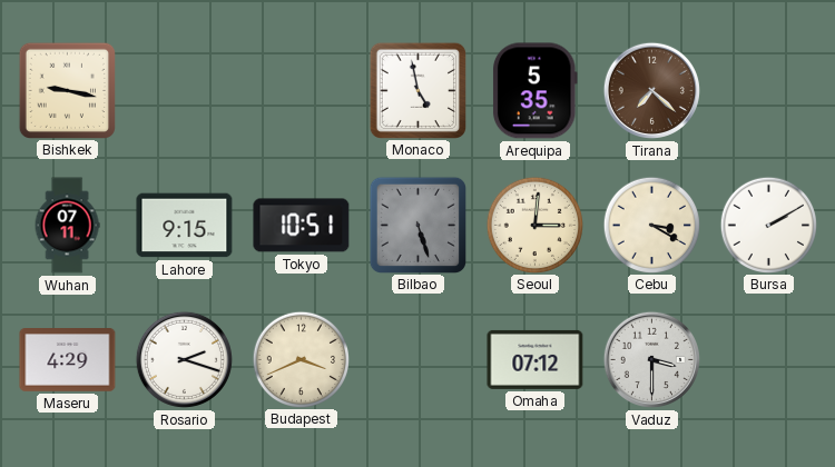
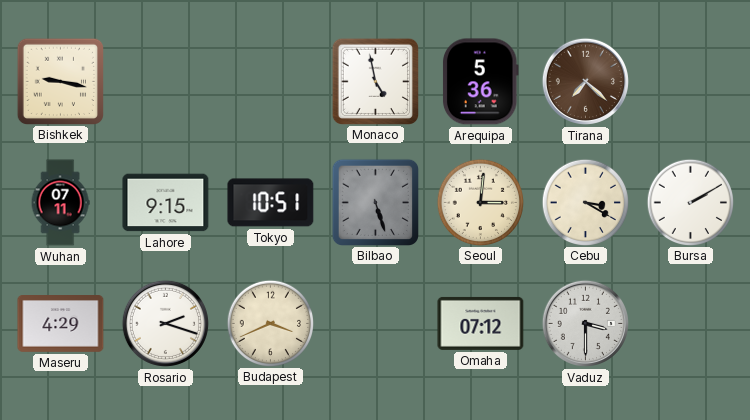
Arequipa: 5:35 -> 5:36 (480, 82)
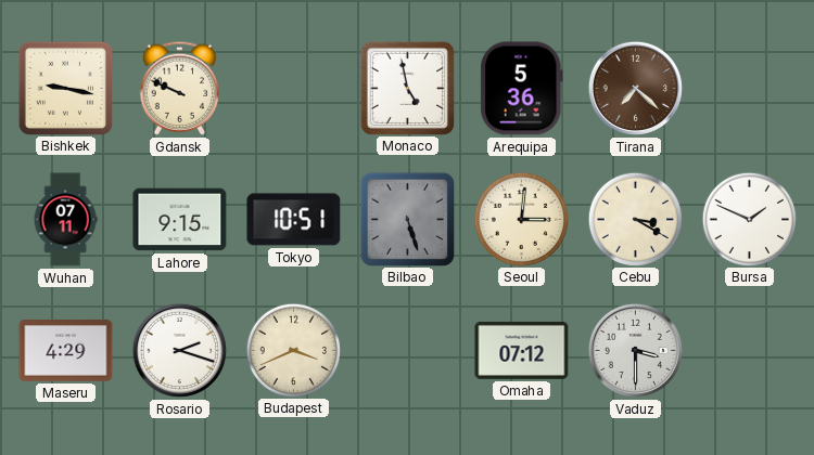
Gdansk: none -> 9:49 (179, 88)
Bursa: 2:10 -> 1:49 (749, 219)
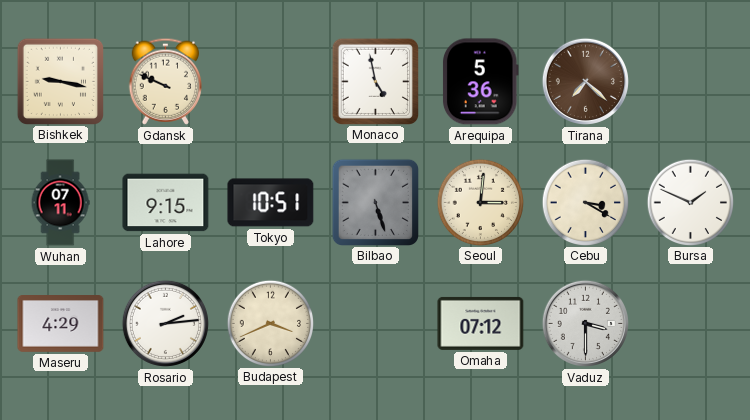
Rosario: 2:18 -> 2:14 (165, 323)
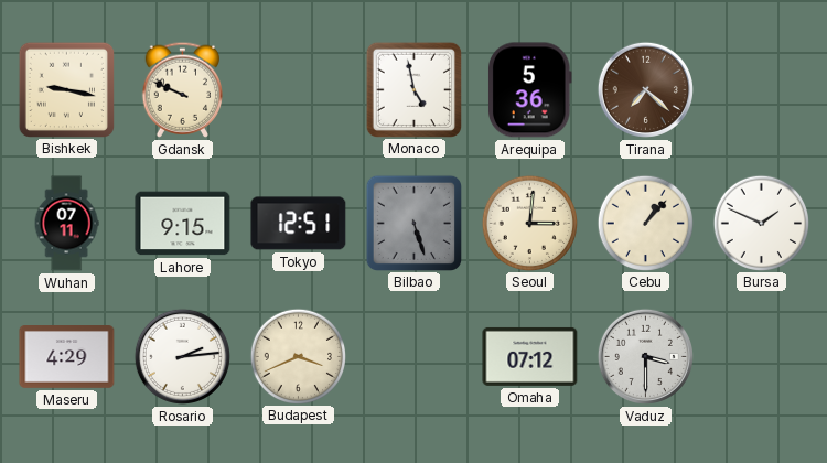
Tokyo: 10:51 -> 12:51 (299, 224)
Cebu: 3:20 -> 1:07 (645, 223)
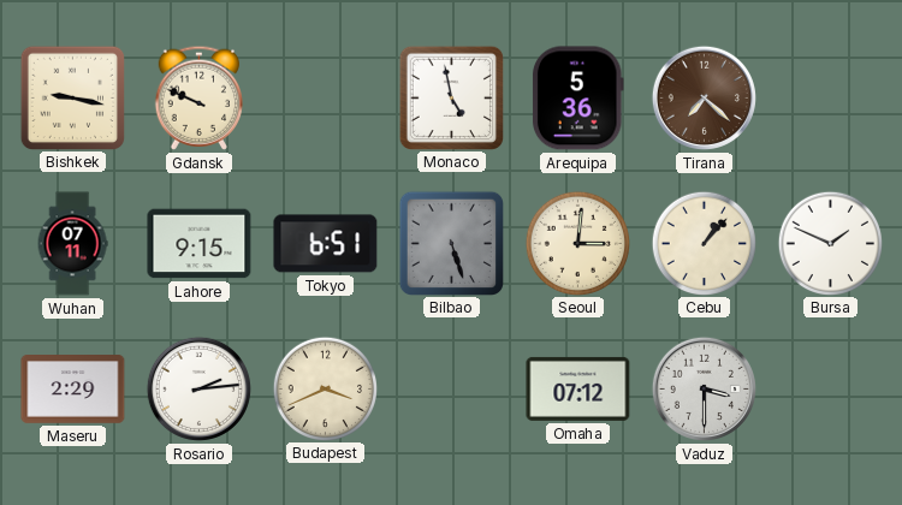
Tokyo: 12:51 -> 6:51 (326, 244)
Maseru: 4:29 -> 2:29 (73, 390)
